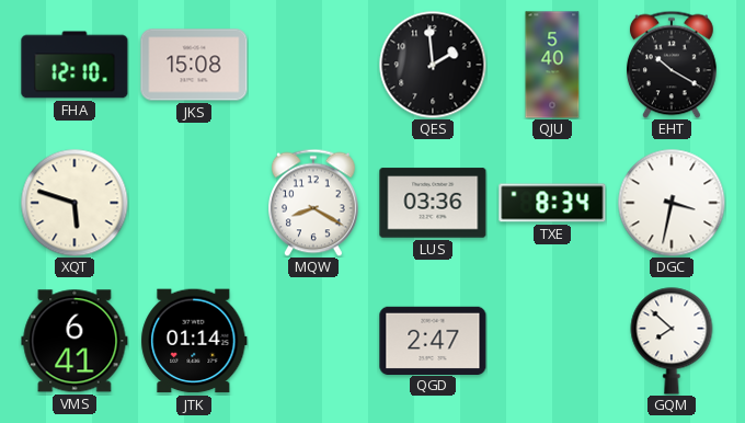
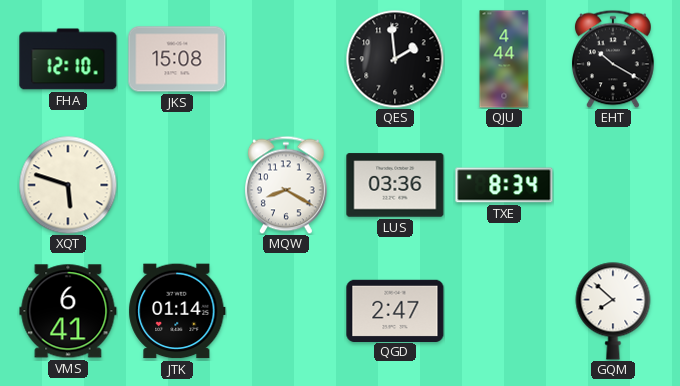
QJU: 5:40 -> 4:44 (504, 59)
DGC: 3:32 -> none (672, 203)
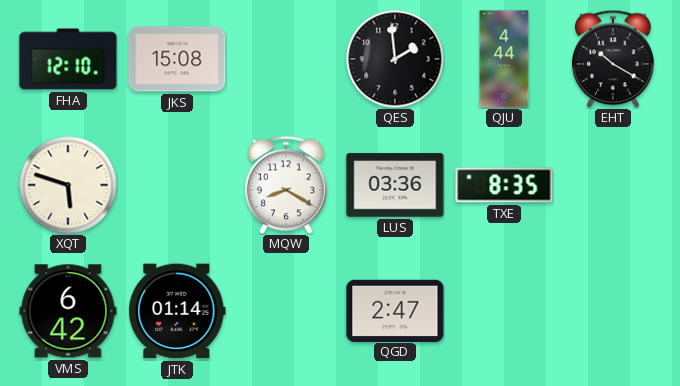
TXE: 8:34 -> 8:35 (504, 185)
VMS: 6:41 -> 6:42 (68, 311)
GQM: 7:52 -> none (613, 311)
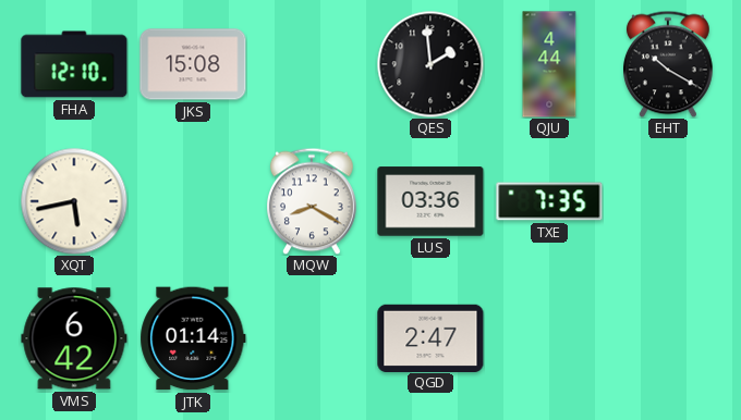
XQT: 5:48 -> 5:43 (74, 201)
TXE: 8:35 -> 7:35 (549, 201)
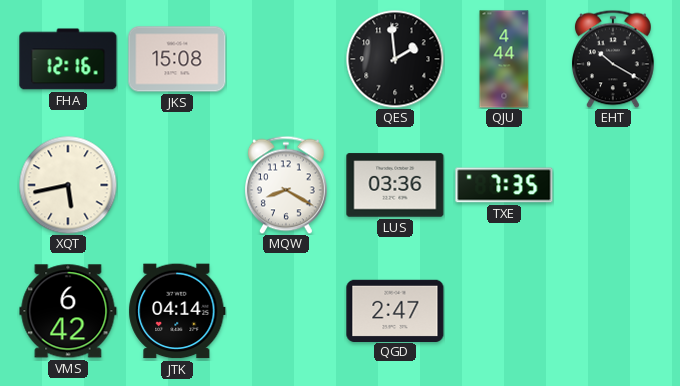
FHA: 12:10 -> 12:16 (68, 59)
JTK: 01:14 -> 04:14 (177, 311)
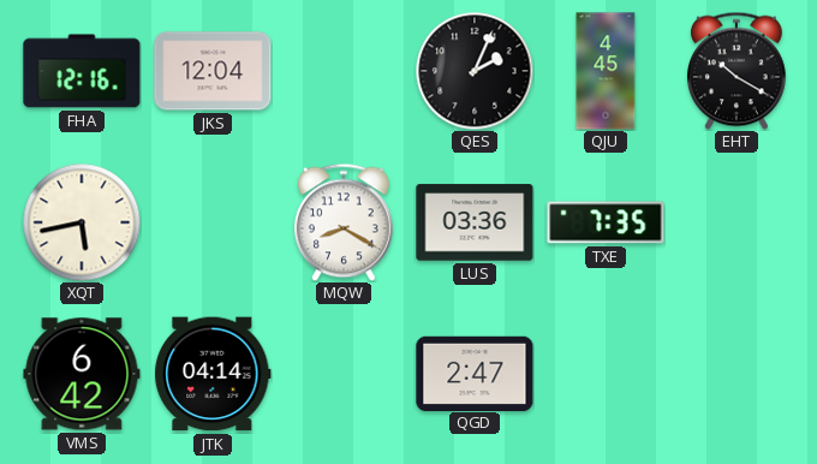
JKS: 15:08 -> 12:04 (213, 71)
QES: 1:59 -> 2:04 (475, 71)
QJU: 4:44 -> 4:45 (606, 71)
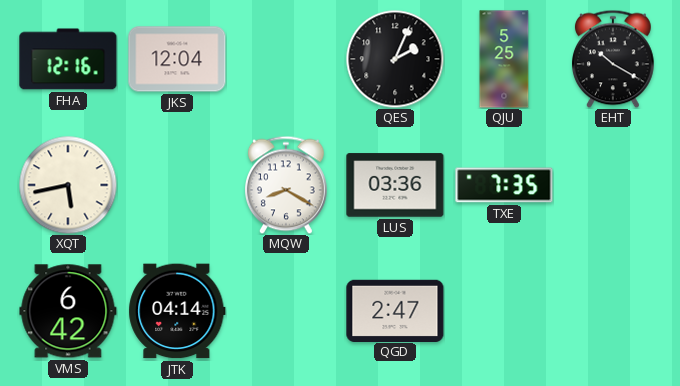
QJU: 4:45 -> 5:25 (504, 59)
